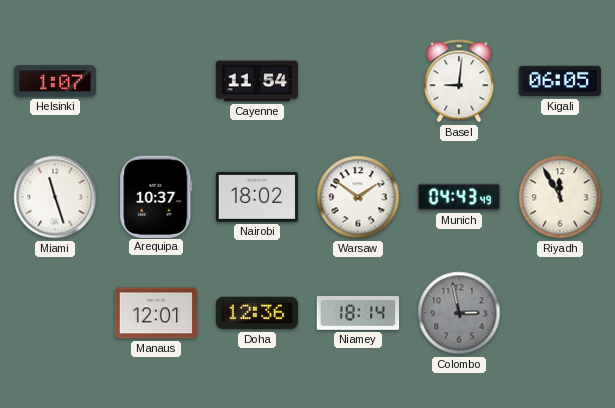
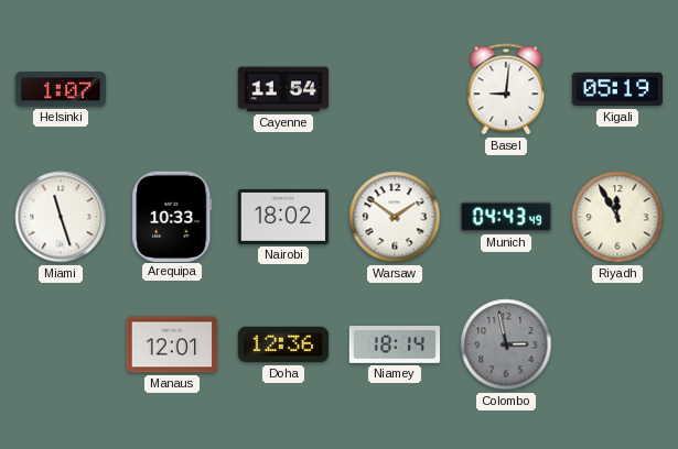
Kigali: 06:05 -> 05:19 (617, 89)
Arequipa: 10:37 -> 10:33 (172, 216)
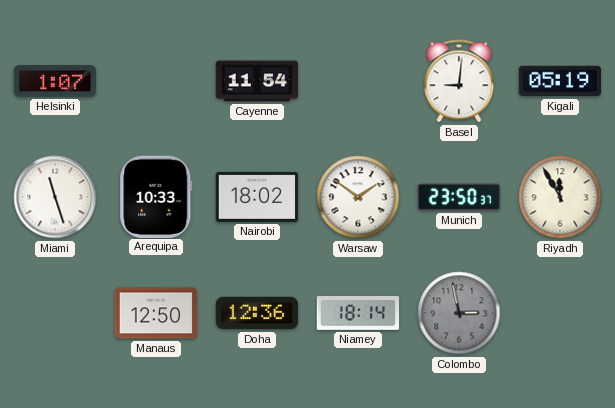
Munich: 04:43 -> 23:50 (458, 197)
Manaus: 12:01 -> 12:50 (156, 313)
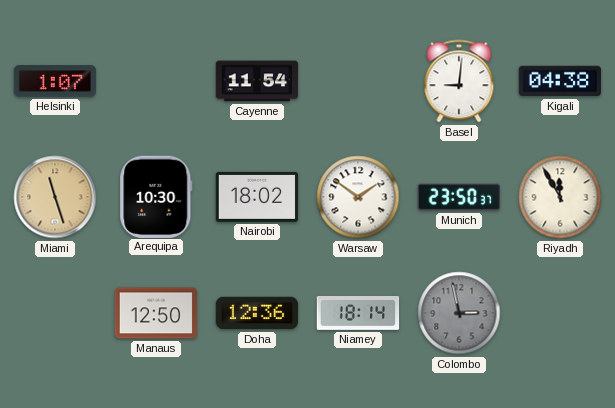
Kigali: 05:19 -> 04:38 (560, 81)
Miami dial: white -> champagne (55, 197)
Arequipa: 10:33 -> 10:30 (156, 196)
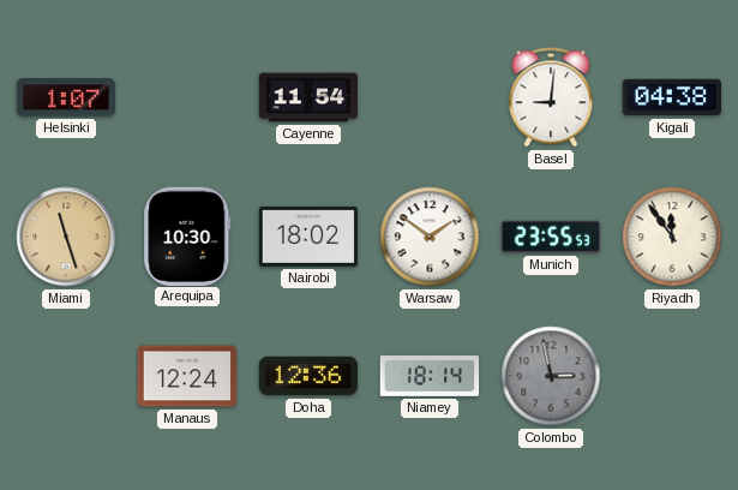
Munich: 23:50 -> 23:55 (550, 237)
Riyadh: 11:55 -> 11:54 (672, 237)
Manaus: 12:50 -> 12:24 (187, 376)
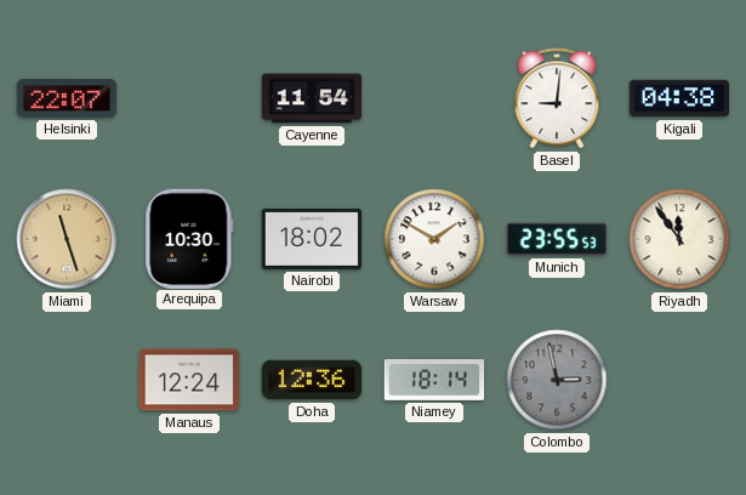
Helsinki: 1:07 -> 22:07 (67, 98)
Warsaw: 1:51 -> 1:50 (434, 239)
